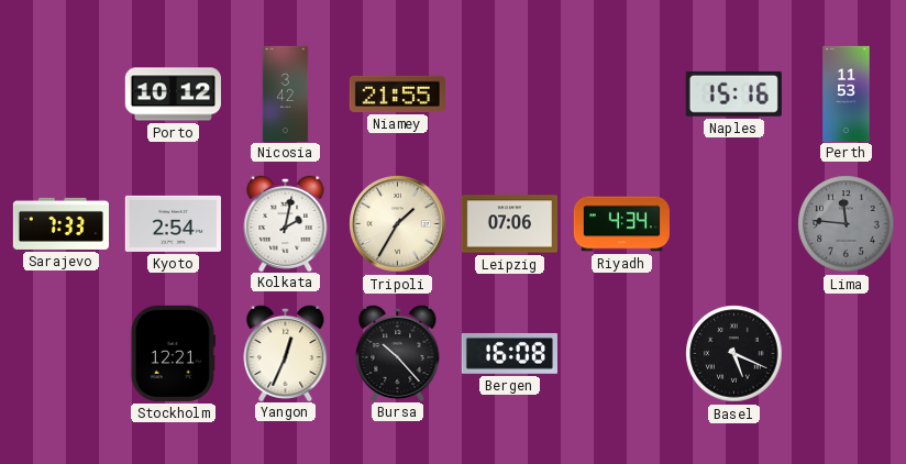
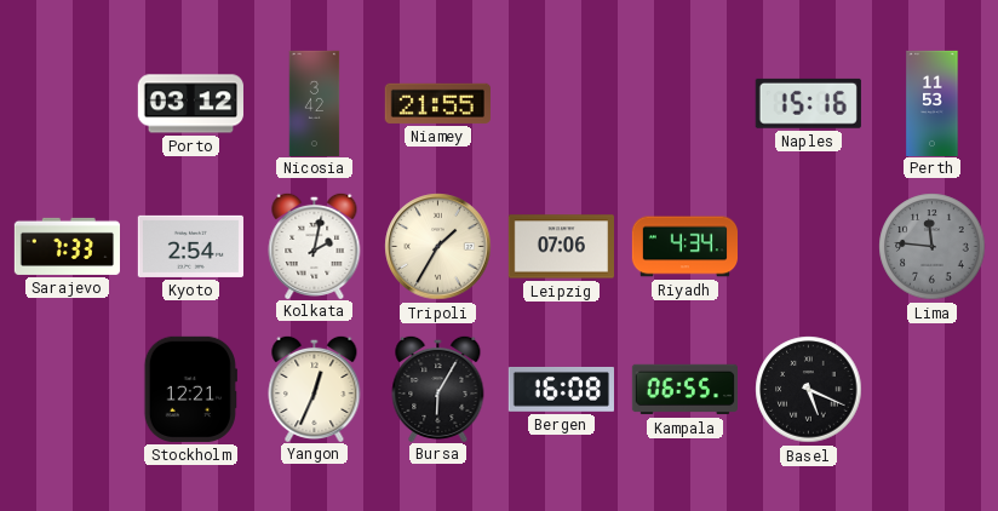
Porto: 10:12 -> 03:12 (190, 104)
Bursa: 10:23 -> 6:05 (438, 387)
Kampala: none -> 06:55 (684, 390)
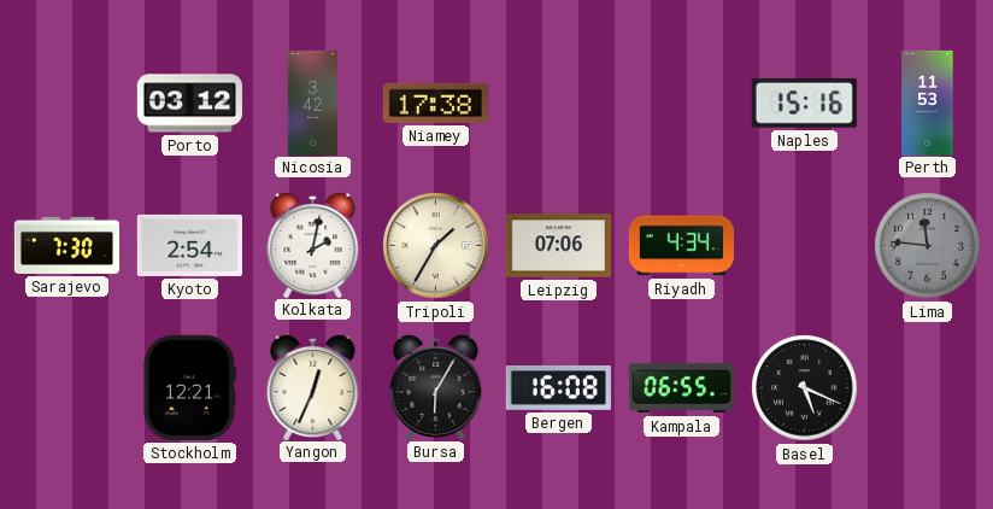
Niamey: 21:55 -> 17:38 (435, 103)
Sarajevo: 7:33 -> 7:30 (66, 245)
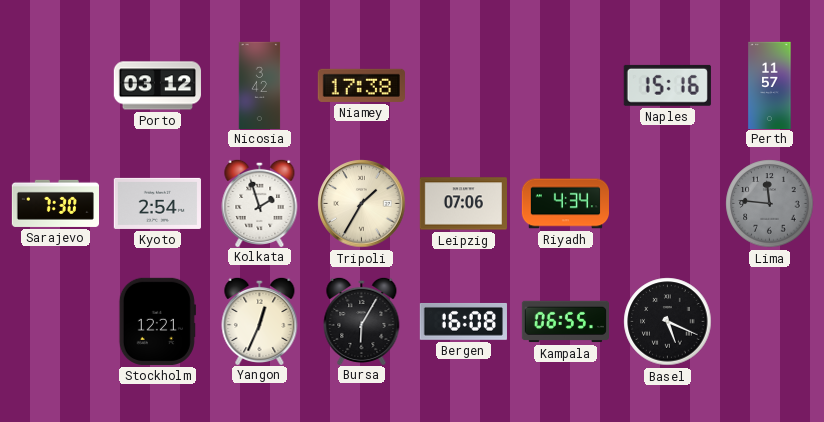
Perth: 11:53 -> 11:57 (770, 85)
Kolkata: 2:02 -> 1:57 (260, 202)
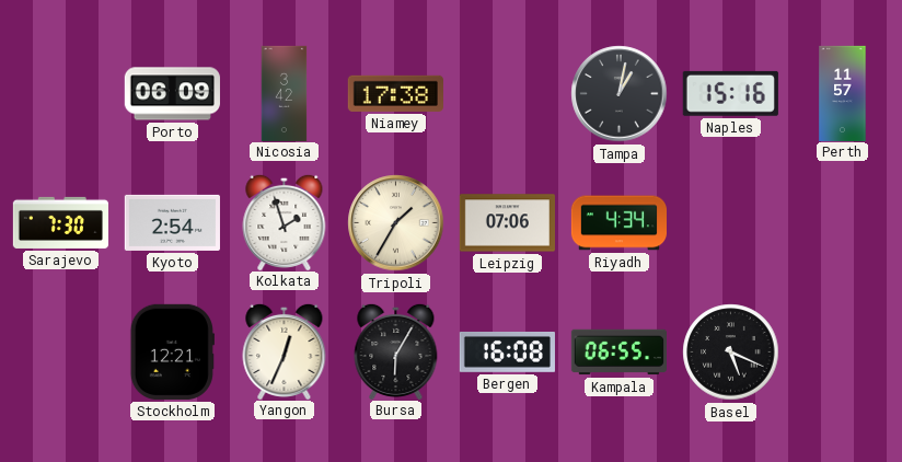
Porto: 03:12 -> 06:09 (172, 94)
Tampa: none -> 1:02 (620, 94)
Lima: 11:46 -> none (770, 204)
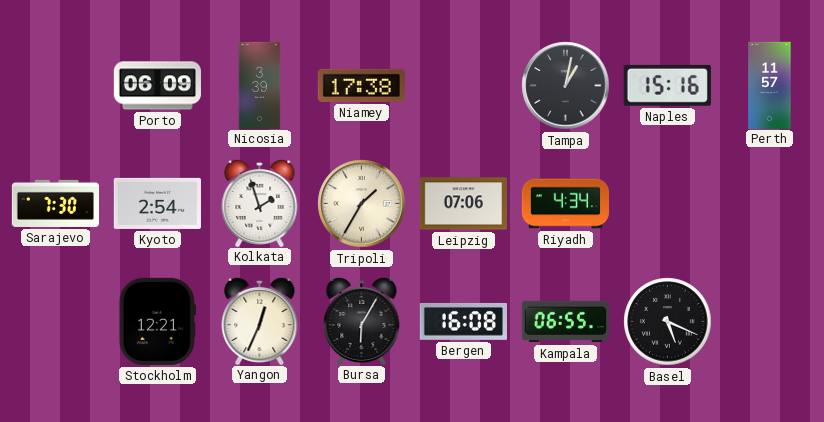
Nicosia: 3:42 -> 3:39 (260, 85)
